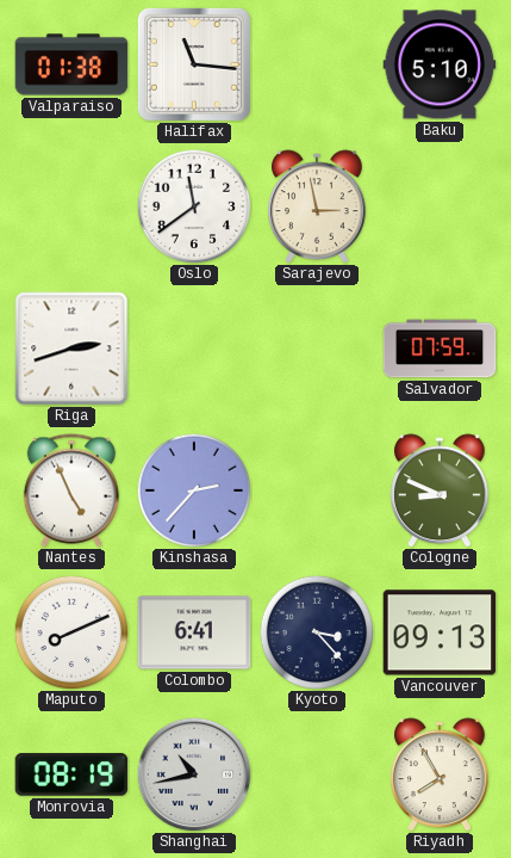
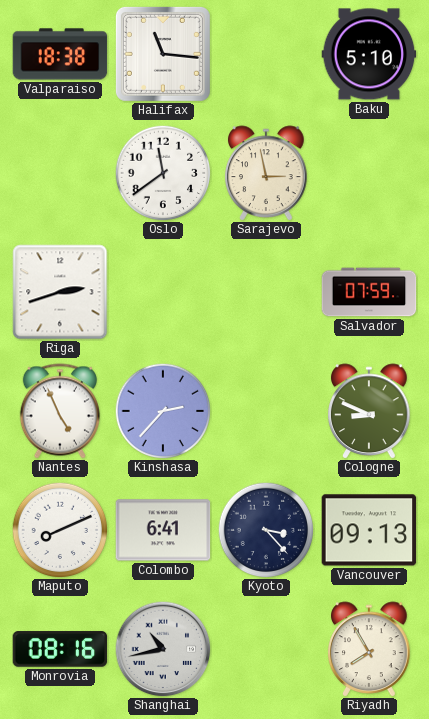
Valparaiso: 01:38 -> 18:38 (60, 54)
Monrovia: 08:19 -> 08:16 (60, 649)
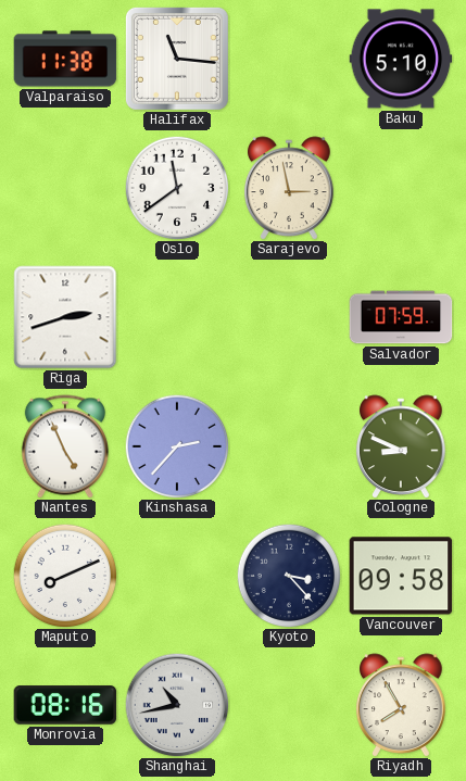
Valparaiso: 18:38 -> 11:38 (65, 59)
Colombo: 6:41 -> none (163, 530)
Vancouver: 09:13 -> 09:58 (401, 576)
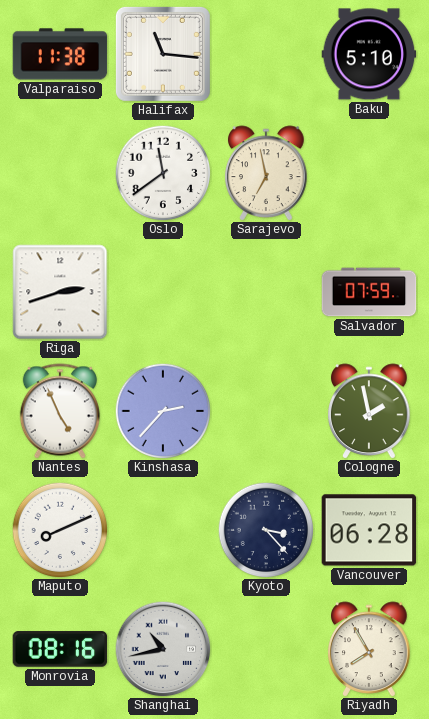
Sarajevo: 2:58 -> 6:58 (267, 173)
Cologne: 8:49 -> 1:58 (370, 411)
Vancouver: 09:58 -> 06:28 (369, 530)
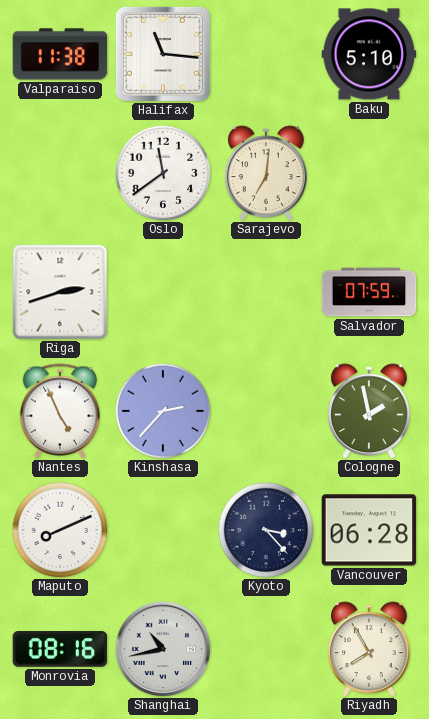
Sarajevo: 6:58 -> 7:01 (267, 173)
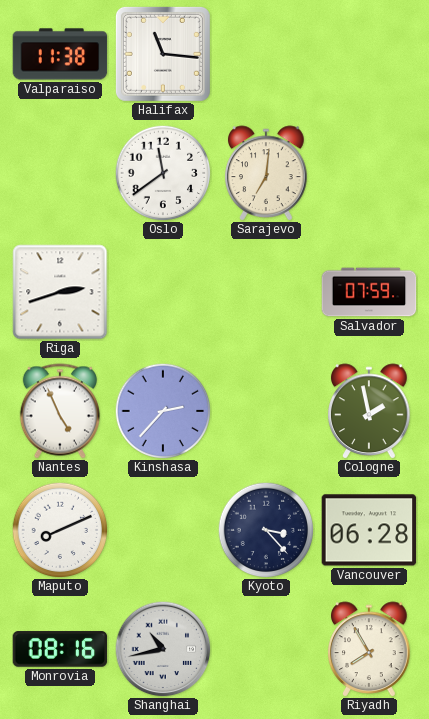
Baku: 5:10 -> none (369, 54)
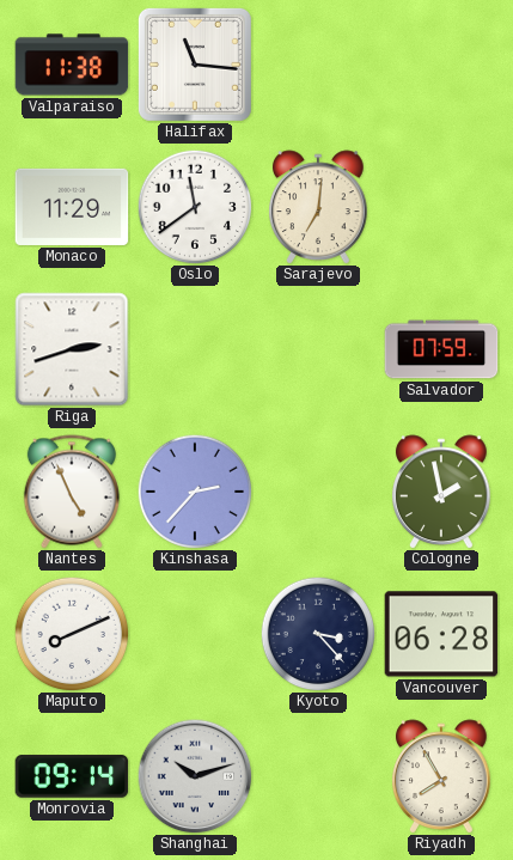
Monaco: none -> 11:29 (72, 207)
Monrovia: 08:16 -> 09:14 (72, 776)
Shanghai: 10:43 -> 10:12 (195, 776)
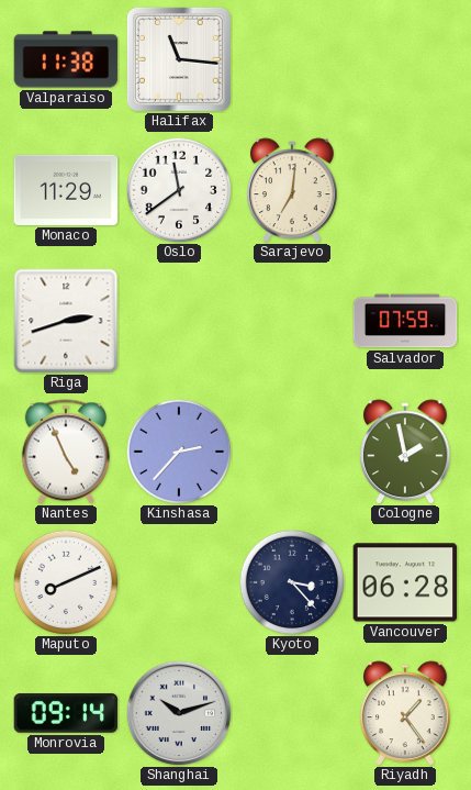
Riyadh: 7:55 -> 1:24 (406, 713)
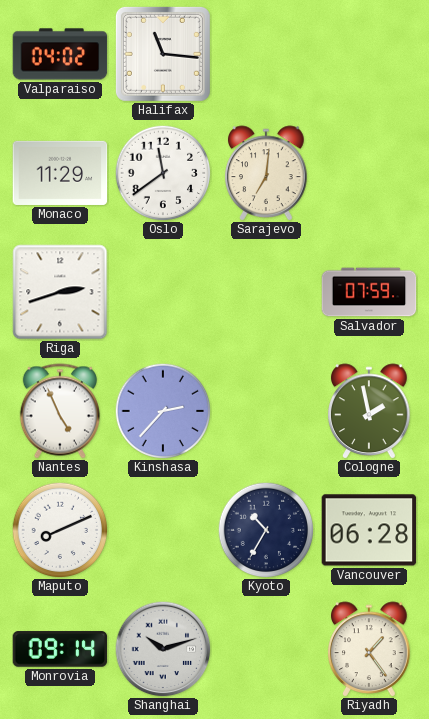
Valparaiso: 11:38 -> 04:02 (60, 54)
Kyoto: 3:23 -> 10:35 (266, 530)
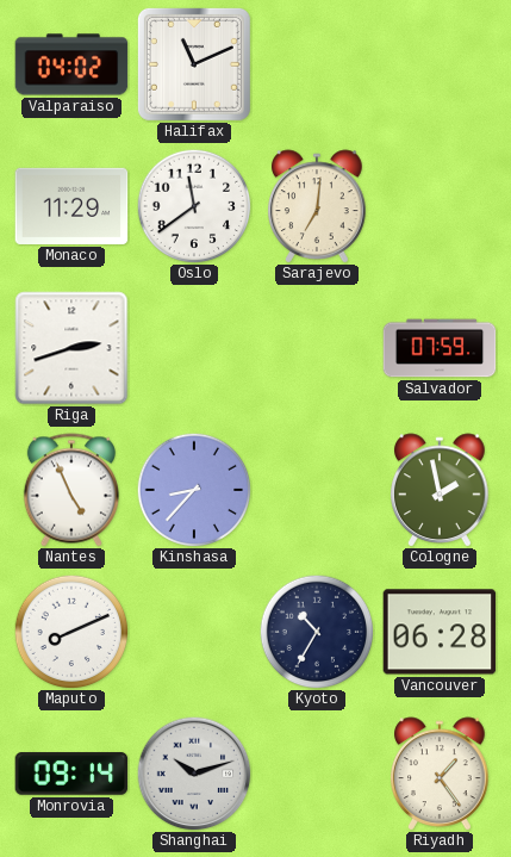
Halifax: 11:16 -> 11:11 (194, 64)
Kinshasa: 2:37 -> 8:37 (194, 490)
